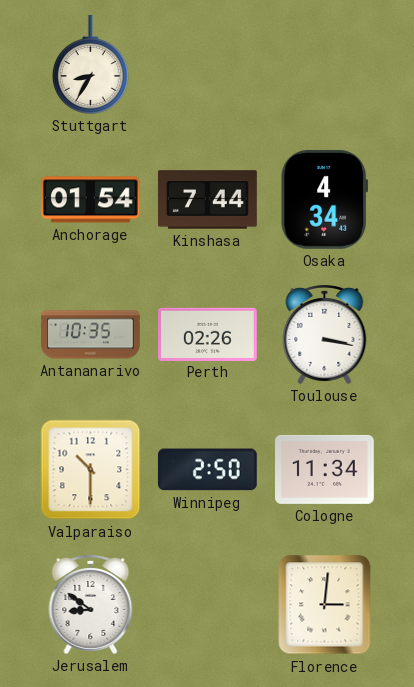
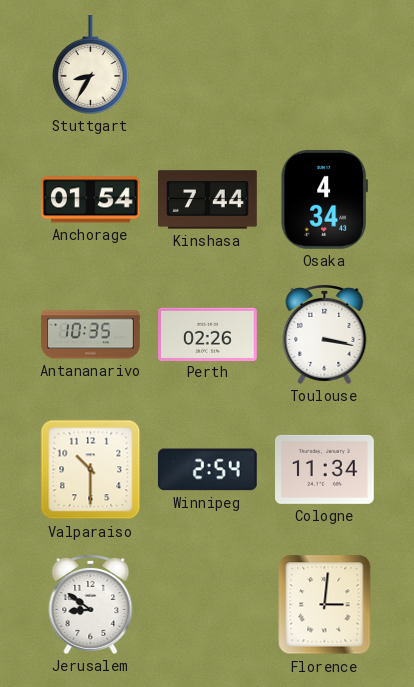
Winnipeg: 2:50 -> 2:54 (207, 470)
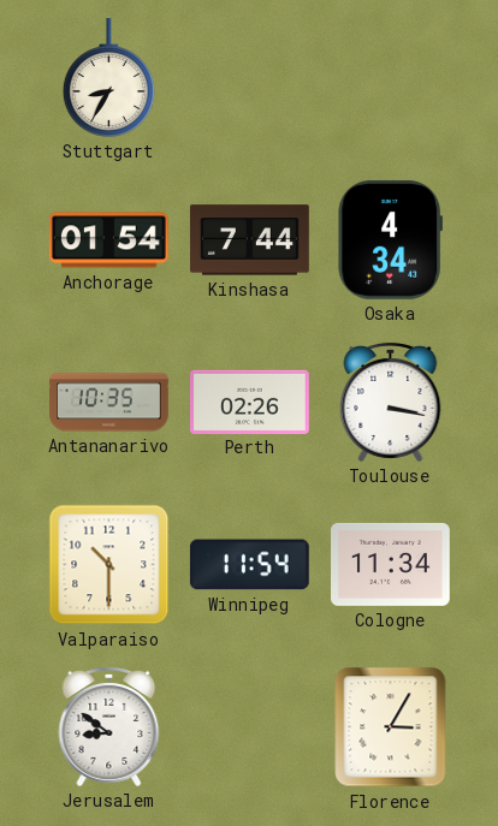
Winnipeg: 2:54 -> 11:54 (249, 565)
Florence: 3:01 -> 3:05 (391, 727)
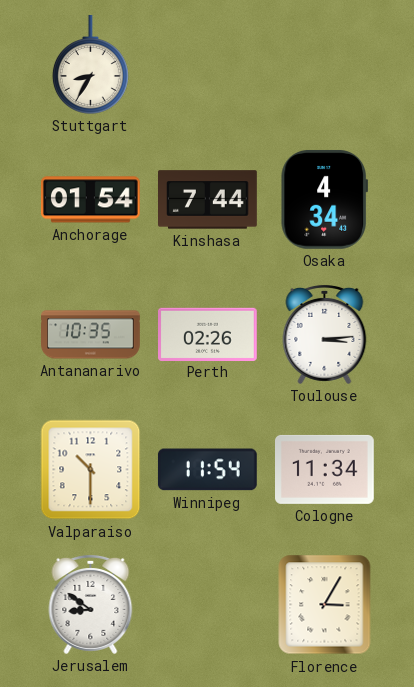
Toulouse: 3:17 -> 3:14 (325, 335)
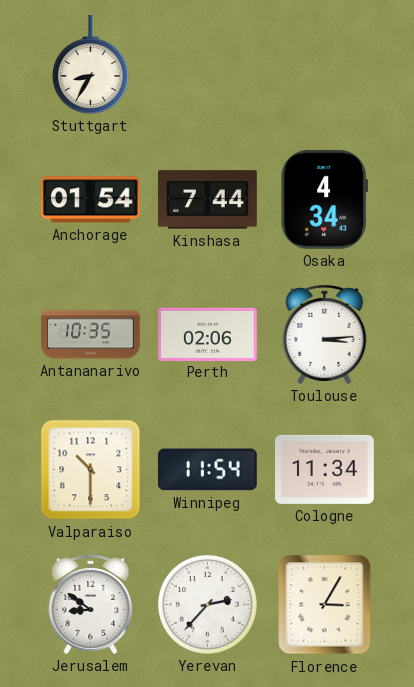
Perth: 02:26 -> 02:06 (208, 334)
Yerevan: none -> 2:37 (207, 604)
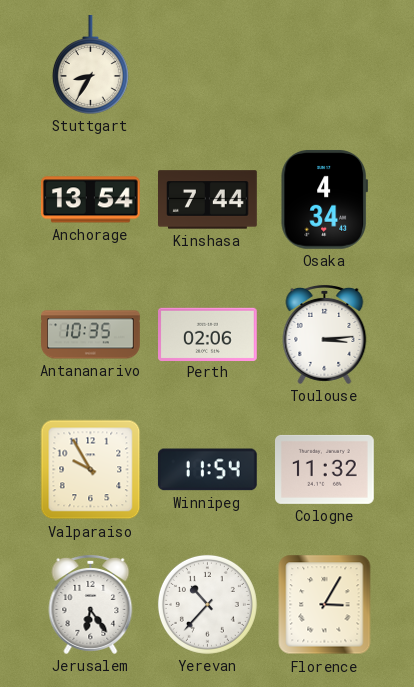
Anchorage: 01:54 -> 13:54 (91, 200)
Valparaiso: 10:30 -> 9:55 (91, 470)
Cologne: 11:34 -> 11:32 (325, 469)
Jerusalem: 8:51 -> 6:24 (91, 605)
Yerevan: 2:37 -> 10:37 (207, 604)
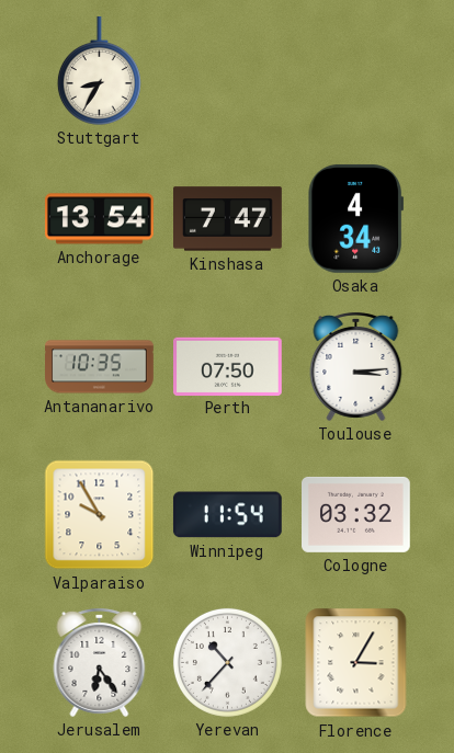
Kinshasa: 7:44 -> 7:47 (228, 219)
Perth: 02:06 -> 07:50 (228, 366)
Cologne: 11:32 -> 03:32 (356, 514)
